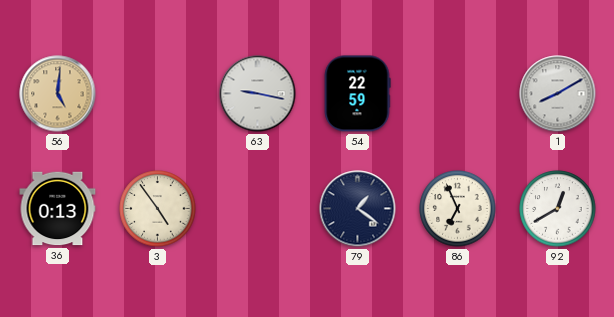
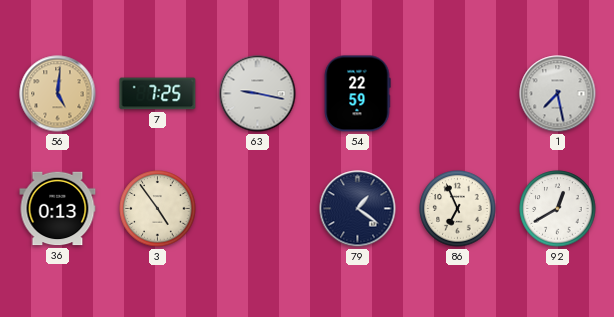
7: none -> 7:25 (158, 94)
1: 8:10 -> 7:28 (558, 94)
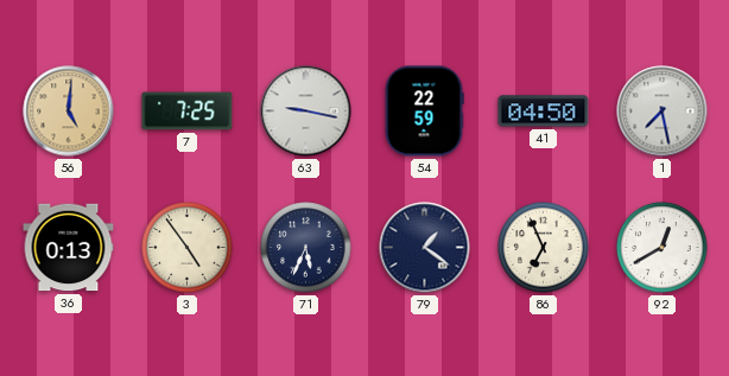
41: none -> 04:50 (544, 111)
71: none -> 5:34 (306, 248)
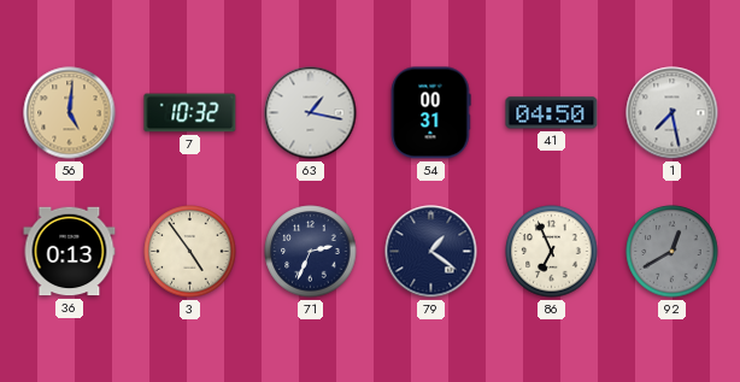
7: 7:25 -> 10:32 (190, 113)
63: 9:17 -> 1:17 (311, 113)
54: 22:59 -> 00:31 (430, 113)
71: 5:34 -> 2:34 (311, 252)
92 dial: white -> grey (673, 252)
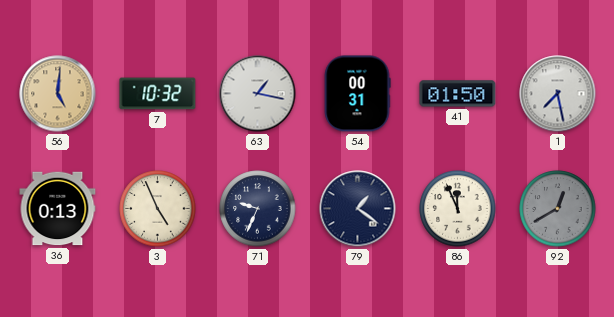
41: 04:50 -> 01:50 (458, 94)
3: 4:54 -> 4:56 (158, 209)
71: 2:34 -> 9:34 (258, 209)
86: 6:56 -> 11:56 (458, 209)
